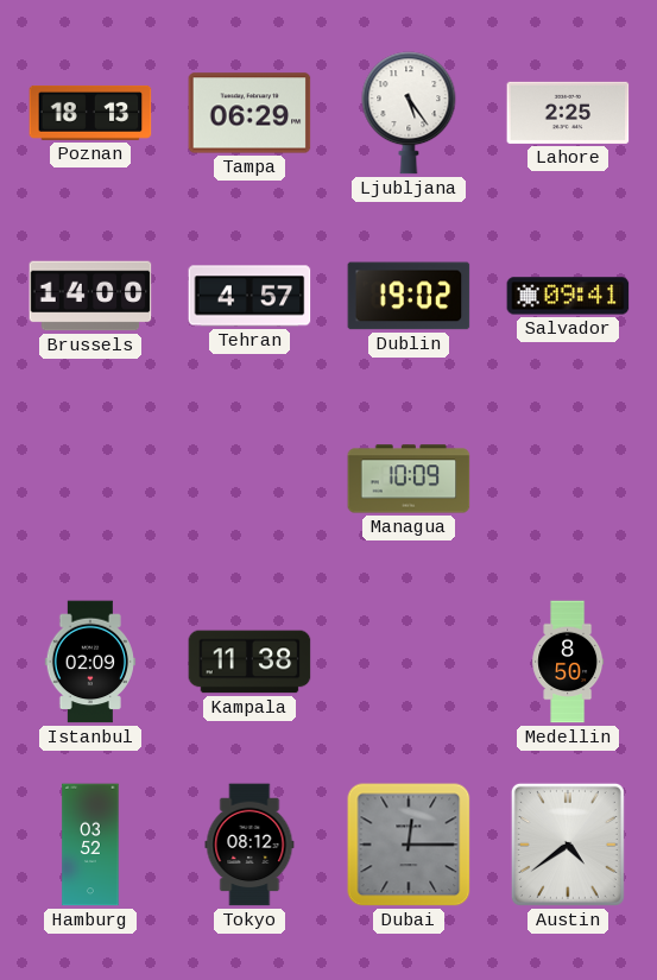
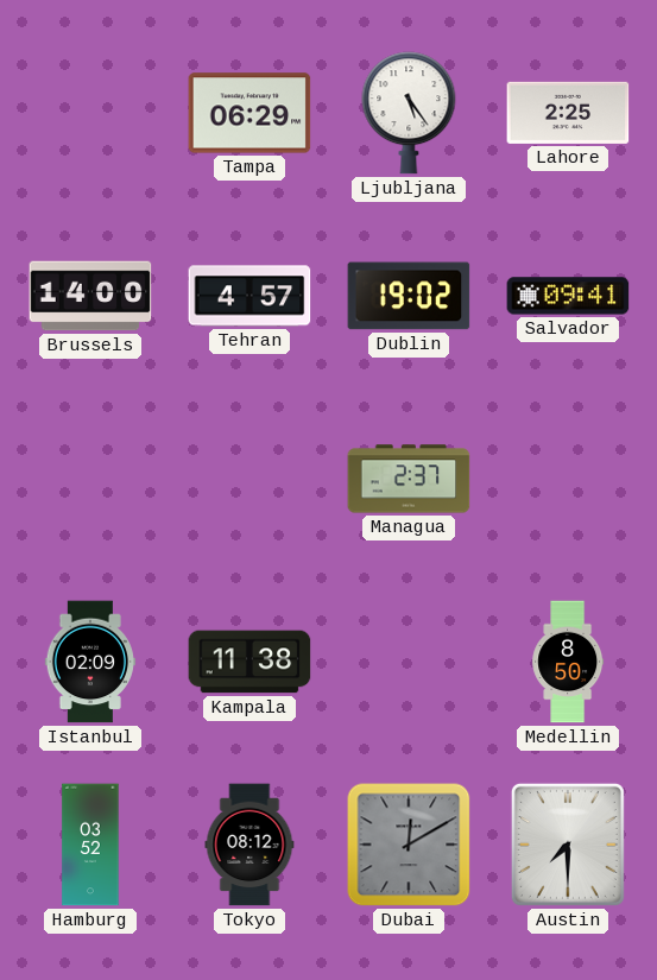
Poznan: 18:13 -> none (90, 113)
Managua: 10:09 -> 2:37 (409, 479)
Dubai: 12:15 -> 12:10 (409, 845)
Austin: 4:39 -> 7:30 (568, 845)
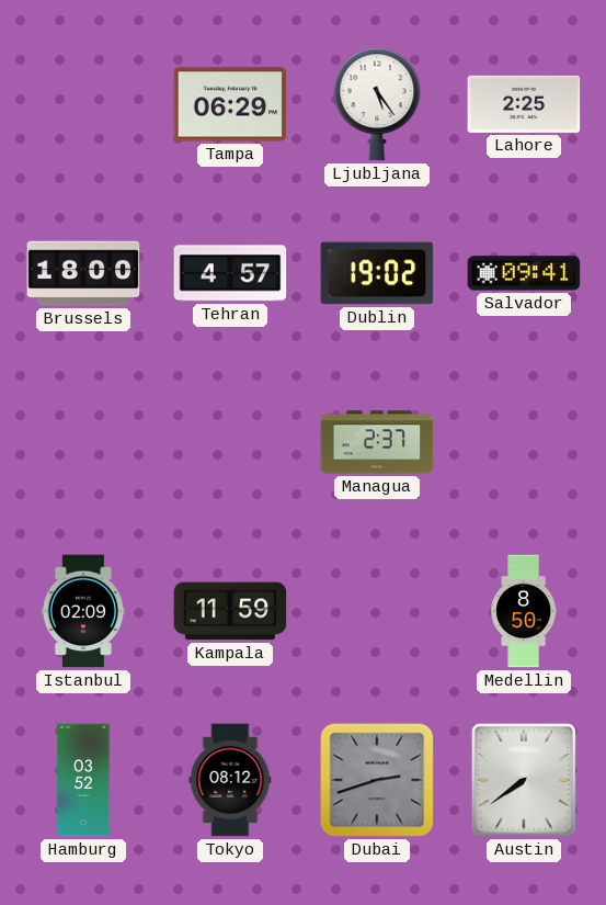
Brussels: 14:00 -> 18:00 (83, 273)
Kampala: 11:38 -> 11:59 (230, 611)
Dubai: 12:10 -> 2:42 (377, 780)
Austin: 7:30 -> 7:39 (524, 780)
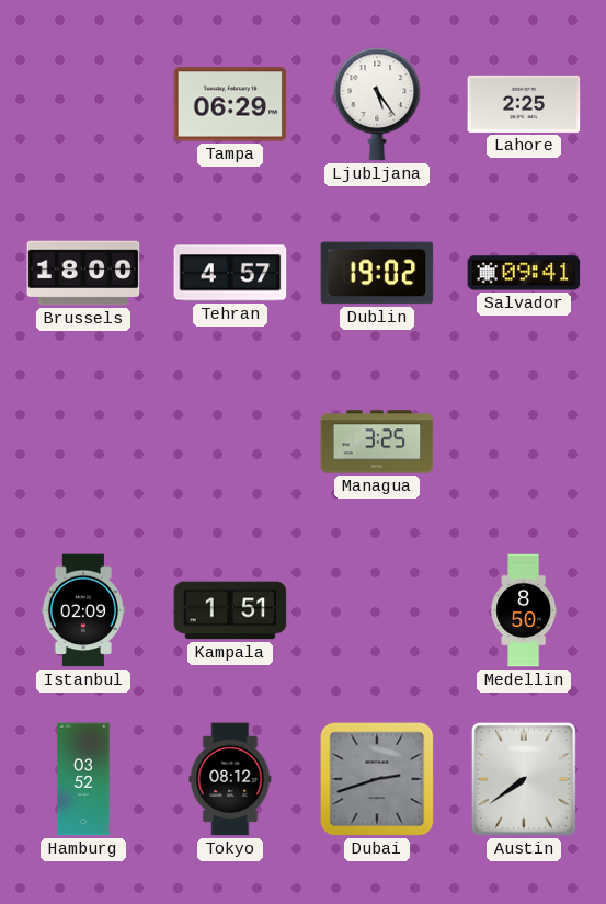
Managua: 2:37 -> 3:25 (377, 442)
Kampala: 11:59 -> 1:51 (230, 610)
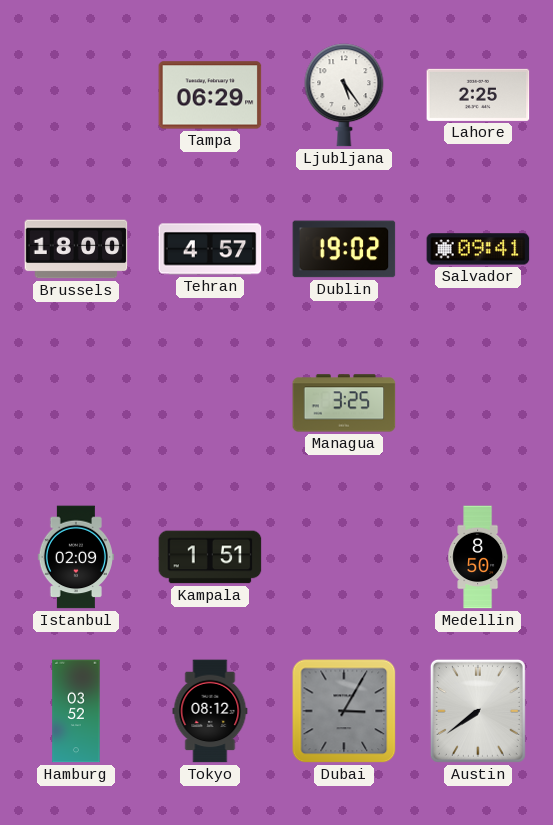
Dubai: 2:42 -> 3:05 (344, 711)
